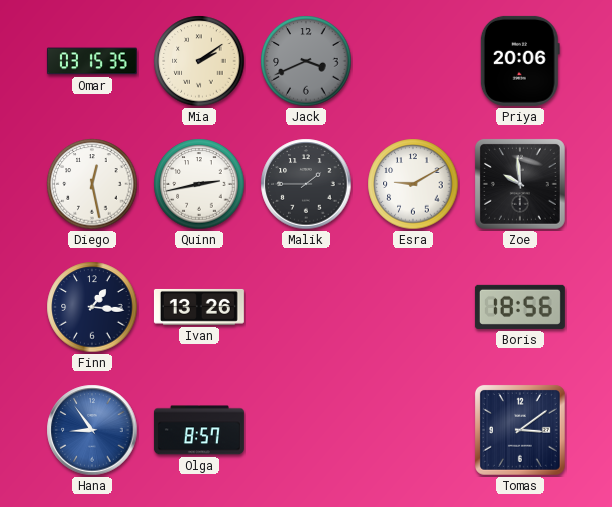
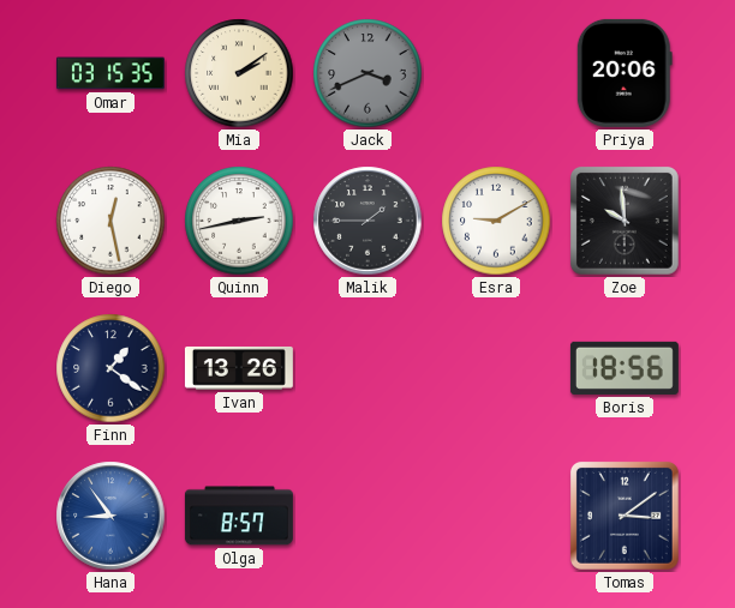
Finn: 1:16 -> 1:21 (110, 368)
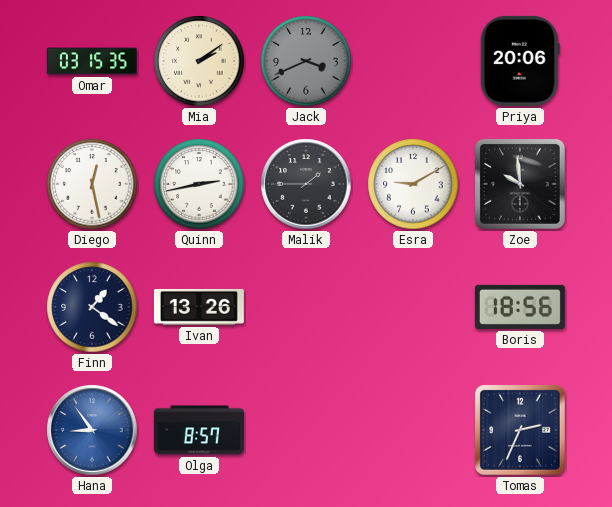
Tomas: 3:09 -> 2:34 (520, 430)
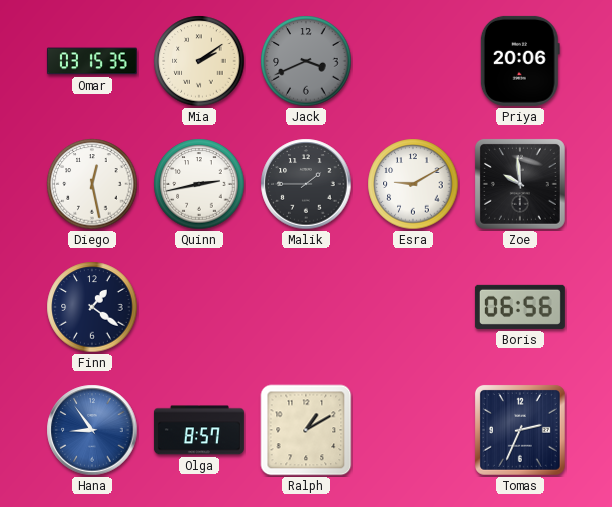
Ivan: 13:26 -> none (199, 307)
Boris: 18:56 -> 06:56 (520, 307)
Ralph: none -> 1:10 (306, 430)
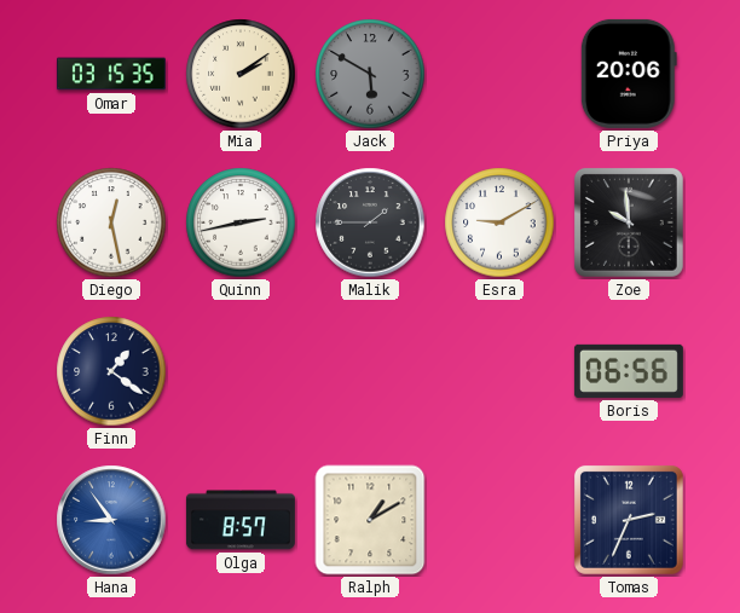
Jack: 3:41 -> 5:50 (370, 74)
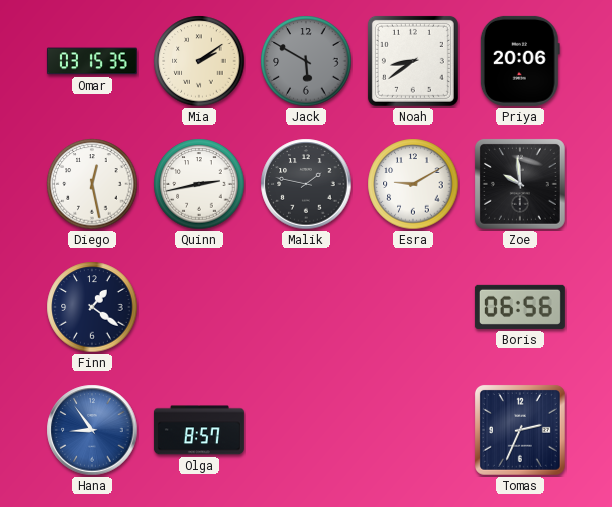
Noah: none -> 8:39 (413, 61)
Malik: 1:45 -> 1:47 (306, 184)
Ralph: 1:10 -> none (370, 520)
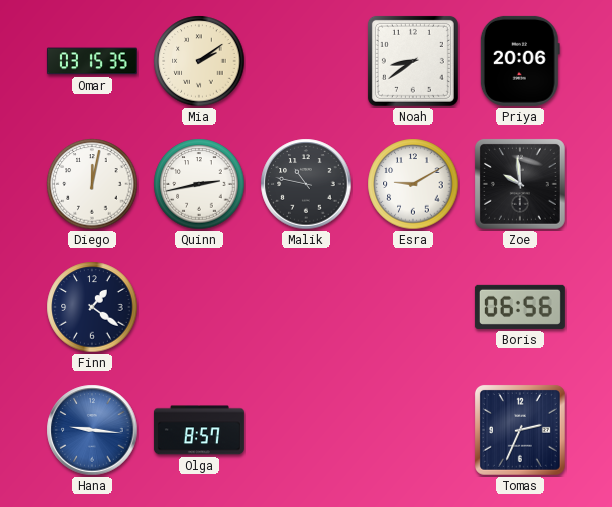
Jack: 5:50 -> none (306, 61)
Diego: 12:28 -> 12:02 (92, 184)
Malik: 1:47 -> 10:47 (306, 184)
Hana: 8:54 -> 9:16 (92, 430)
